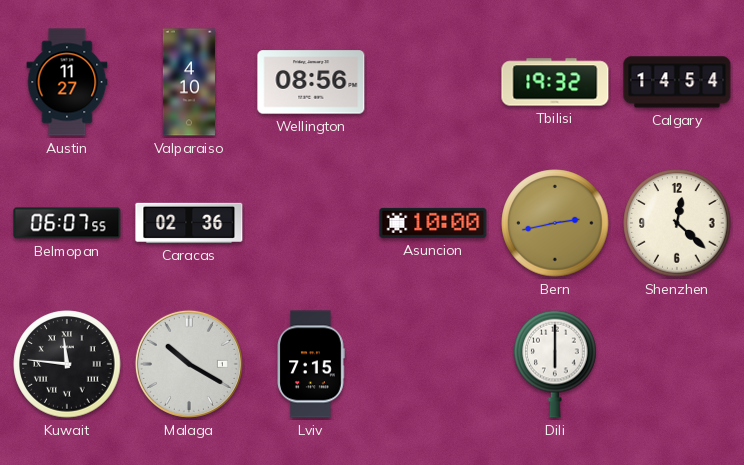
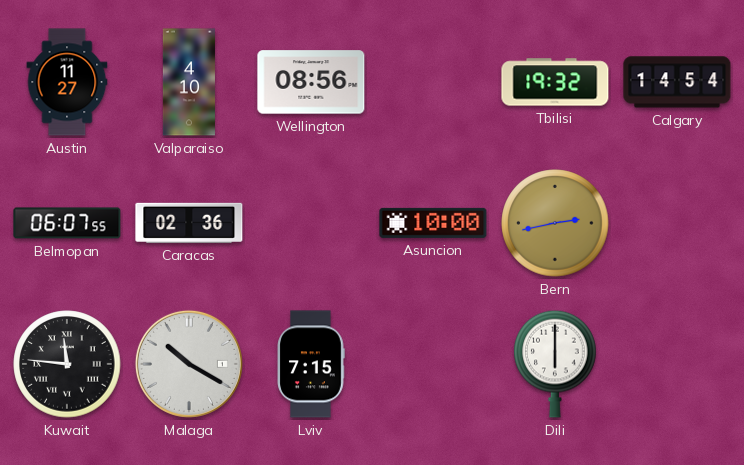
Shenzhen: 12:22 -> none (677, 223)
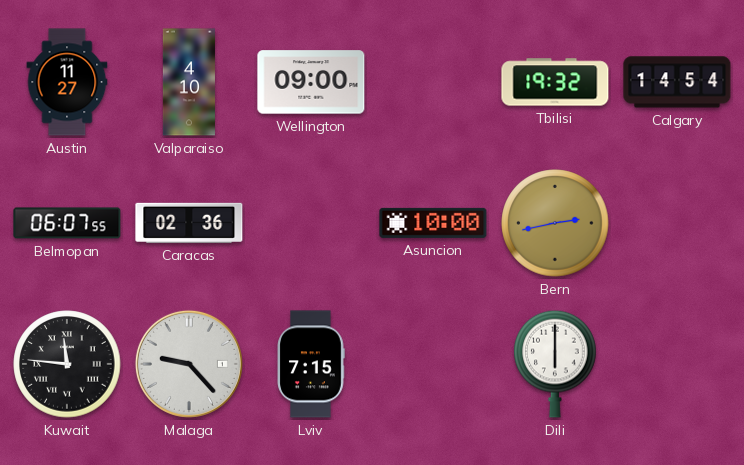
Wellington: 08:56 -> 09:00 (311, 82)
Malaga: 10:20 -> 9:23 (189, 364)
